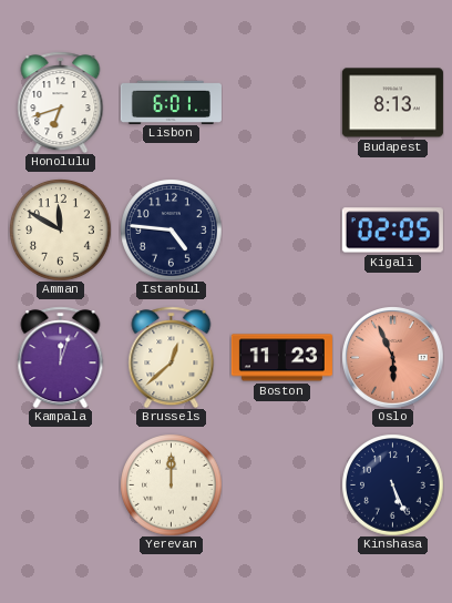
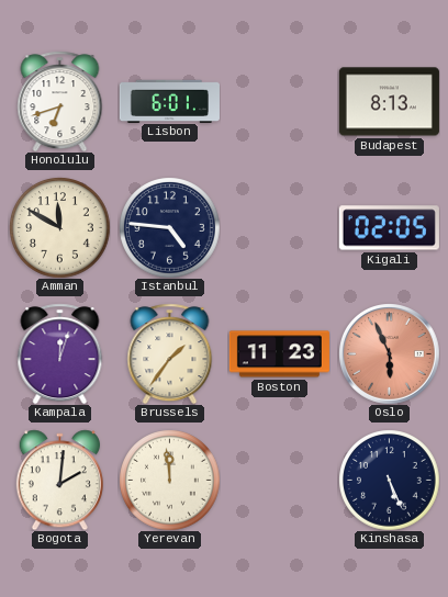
Brussels: 12:38 -> 1:36 (170, 353)
Bogota: none -> 2:01 (59, 480)
Yerevan: 12:00 -> 11:59 (169, 480)
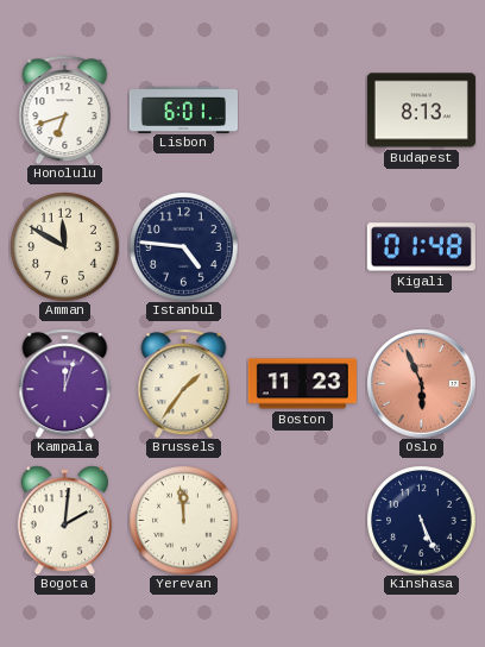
Kigali: 02:05 -> 01:48 (421, 247)
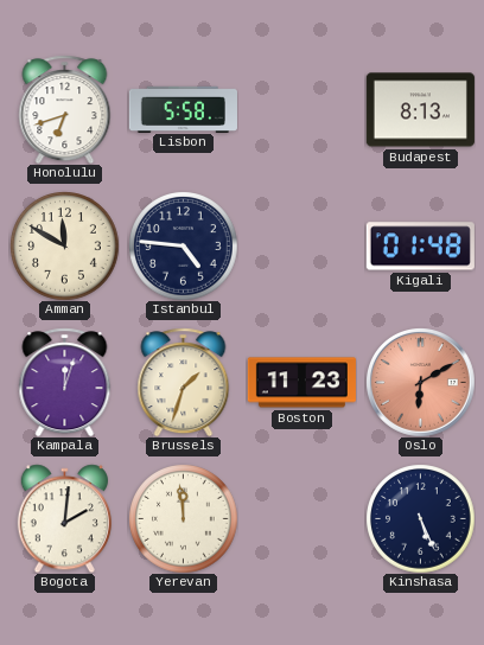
Lisbon: 6:01 -> 5:58 (183, 109)
Brussels: 1:36 -> 1:33 (184, 382)
Oslo: 5:56 -> 6:10 (421, 383)
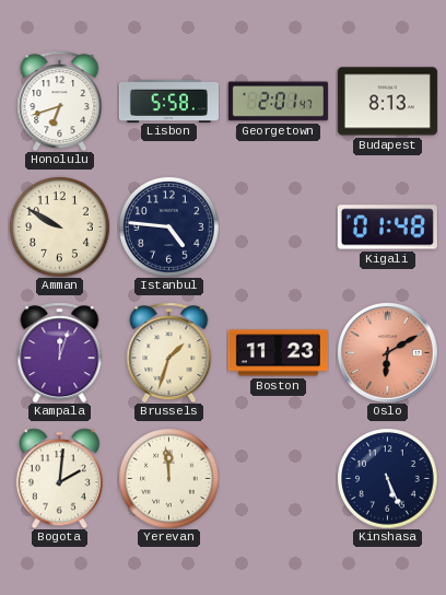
Georgetown: none -> 2:01 (278, 102)
Amman: 11:50 -> 9:50 (59, 226)
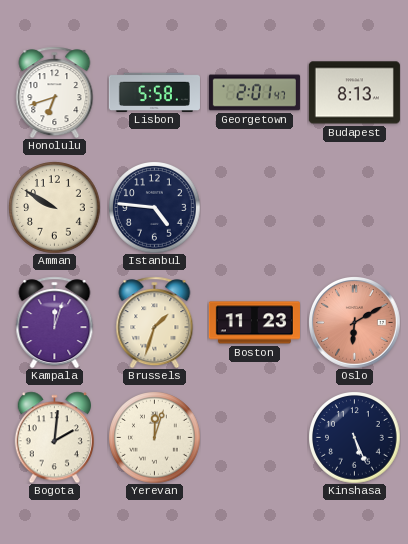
Kigali: 01:48 -> none (387, 227)
Yerevan: 11:59 -> 12:03 (154, 437)
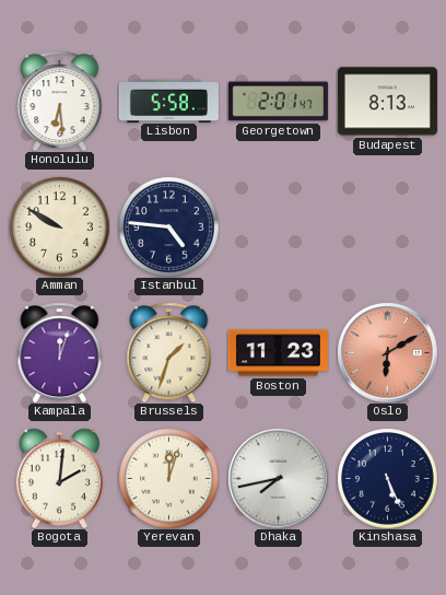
Honolulu: 6:42 -> 6:29 (60, 101)
Dhaka: none -> 7:43 (279, 479)
